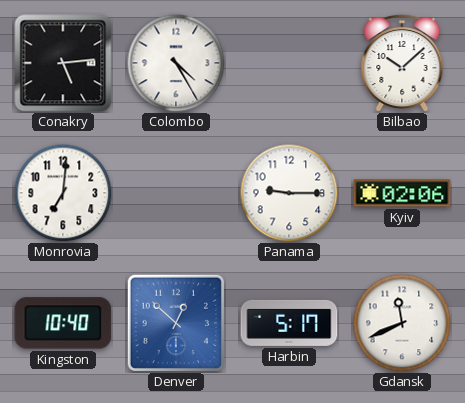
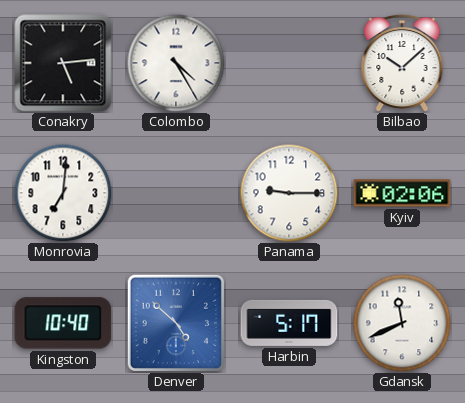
Denver: 12:52 -> 4:52 (175, 322)
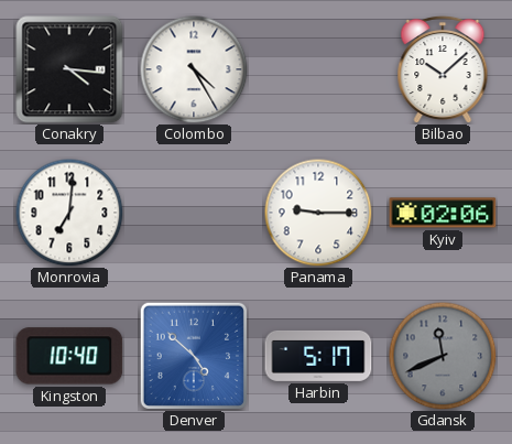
Conakry: 5:14 -> 4:16 (69, 69)
Gdansk dial: white -> grey (443, 356)
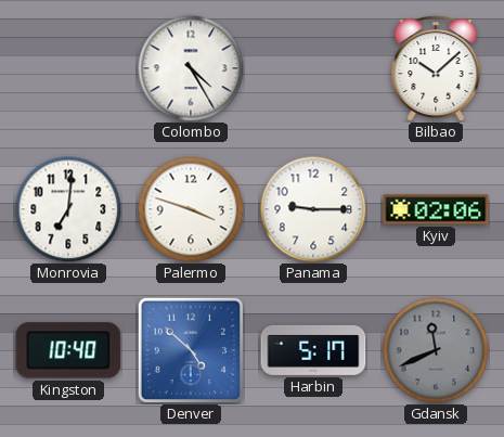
Conakry: 4:16 -> none (69, 69)
Palermo: none -> 3:48 (191, 209)
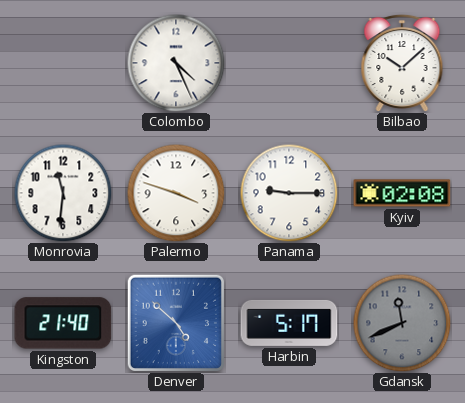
Colombo: 4:25 -> 4:26 (176, 63)
Monrovia: 7:01 -> 11:31 (63, 193)
Kyiv: 02:06 -> 02:08 (402, 193)
Kingston: 10:40 -> 21:40 (63, 323)
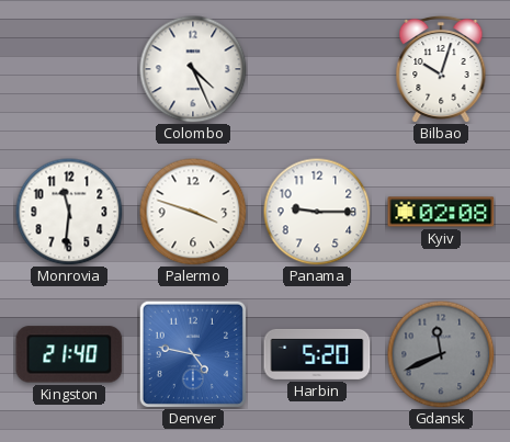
Bilbao: 10:08 -> 10:03 (441, 68)
Denver: 4:52 -> 4:47 (192, 353)
Harbin: 5:17 -> 5:20 (317, 354)
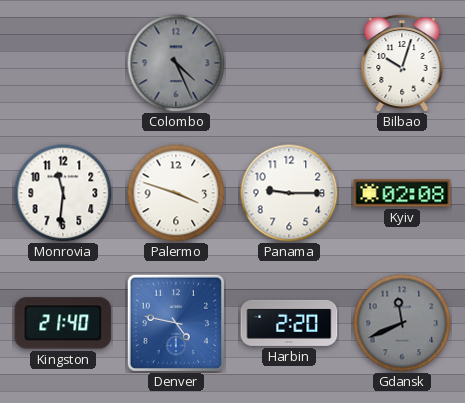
Colombo dial: white -> grey (176, 63)
Harbin: 5:20 -> 2:20 (289, 323)
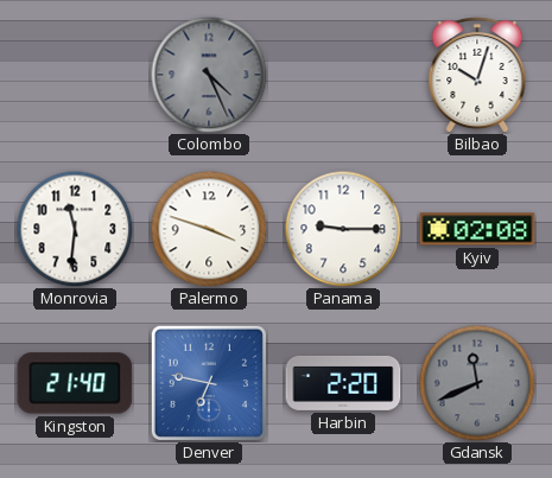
Denver: 4:47 -> 6:47 (208, 382)
